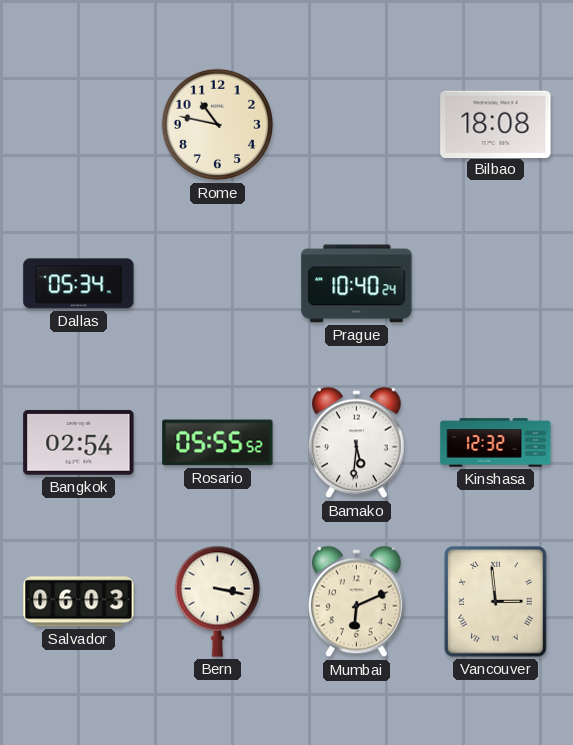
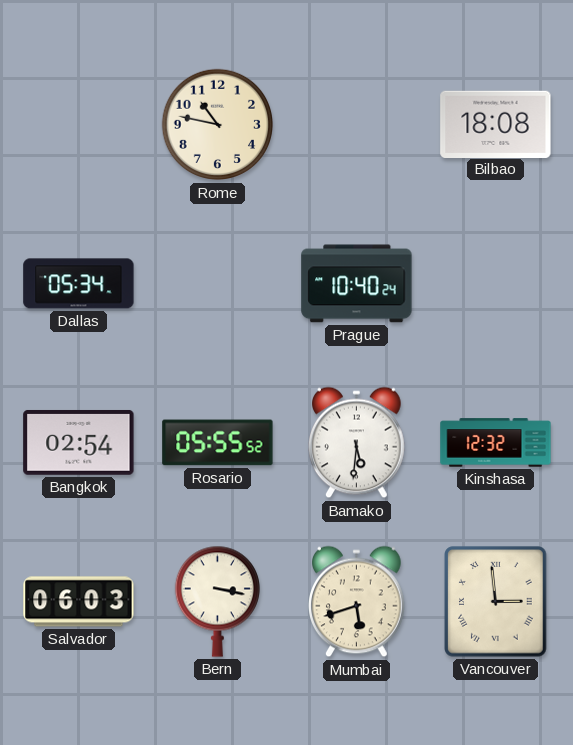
Mumbai: 6:11 -> 5:42 (357, 602)
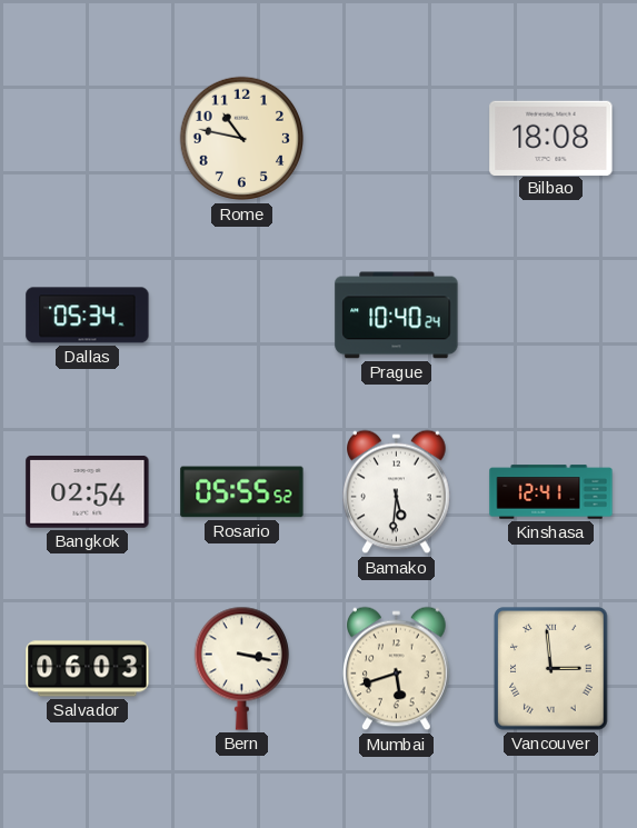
Kinshasa: 12:32 -> 12:41 (551, 492)
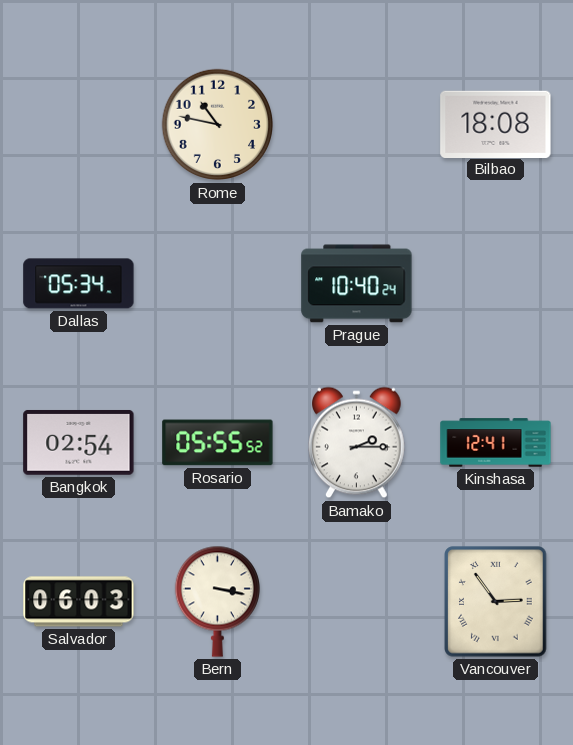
Bamako: 5:31 -> 2:15 (357, 443)
Mumbai: 5:42 -> none (397, 669)
Vancouver: 2:59 -> 2:54 (496, 602)
